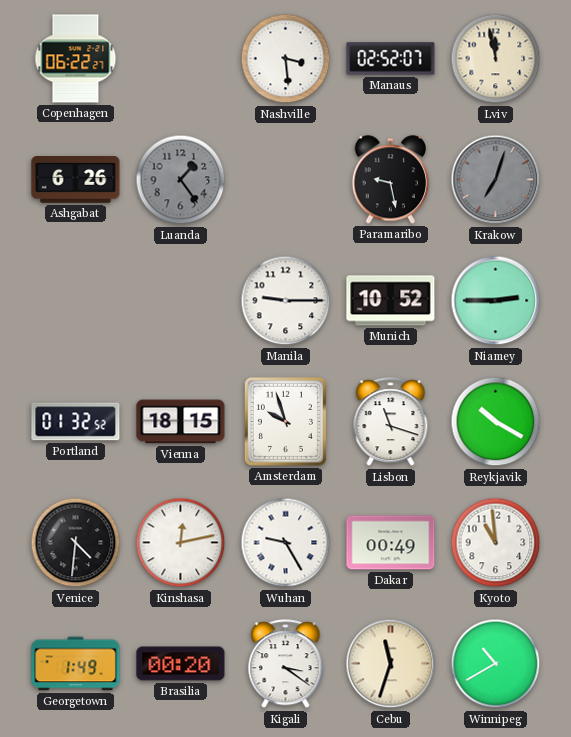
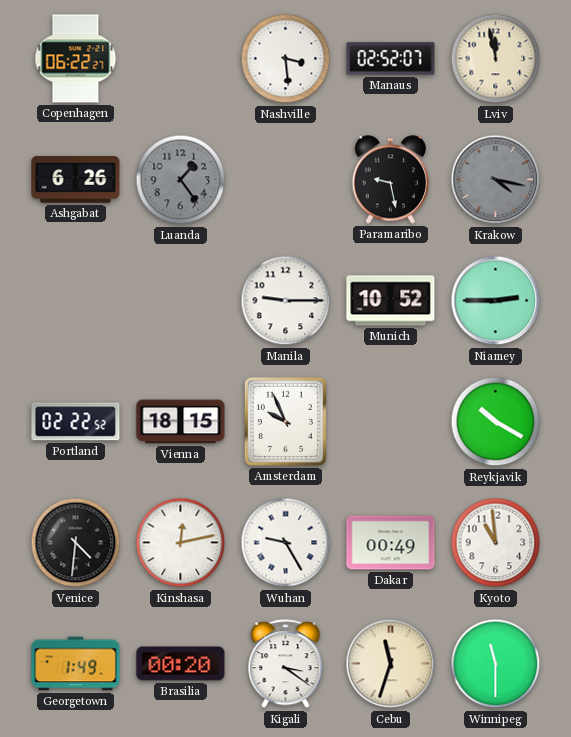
Krakow: 7:03 -> 4:17 (496, 180)
Portland: 01:32 -> 02:22 (76, 422)
Amsterdam: 9:57 -> 9:56 (285, 421)
Lisbon: 11:18 -> none (391, 422)
Winnipeg: 10:40 -> 11:30 (496, 664)
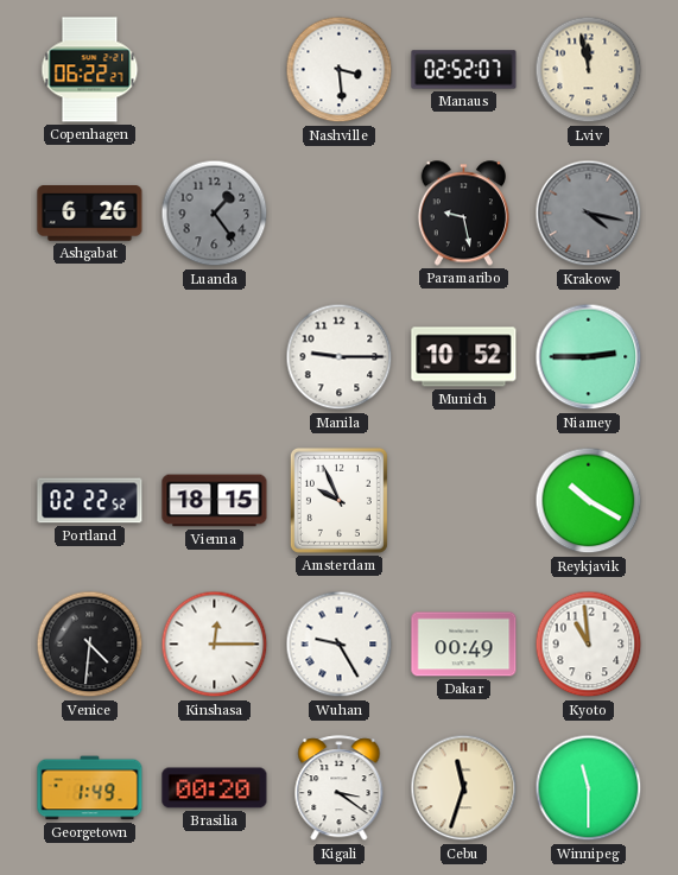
Kinshasa: 12:13 -> 12:15 (215, 645)
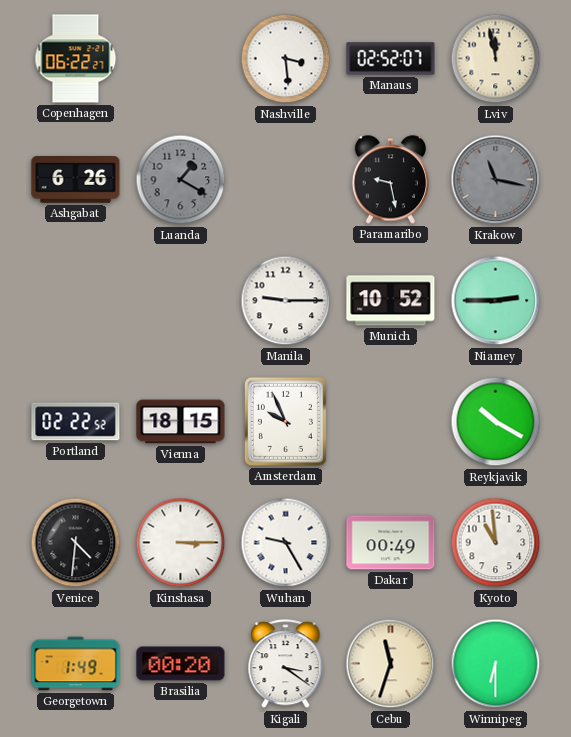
Luanda: 1:24 -> 1:20 (181, 180)
Krakow: 4:17 -> 11:17 (496, 180)
Kinshasa: 12:15 -> 3:15 (181, 543)
Winnipeg: 11:30 -> 6:30 (496, 664)
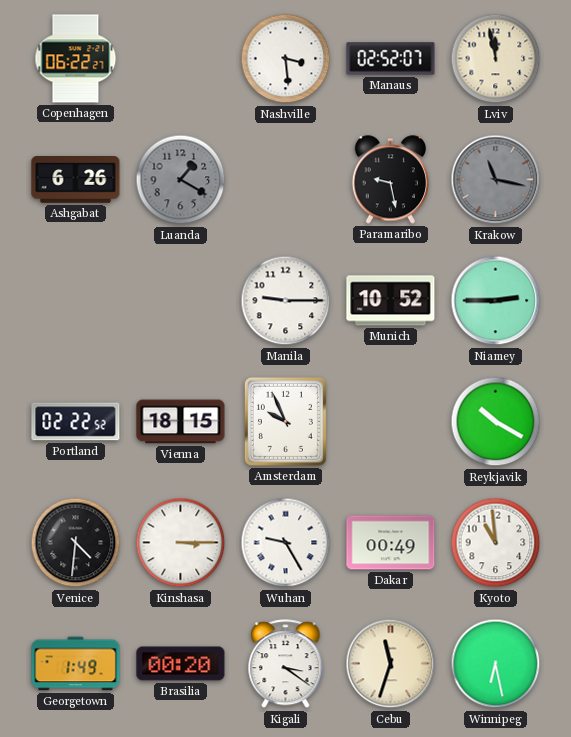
Winnipeg: 6:30 -> 6:28 (496, 664)
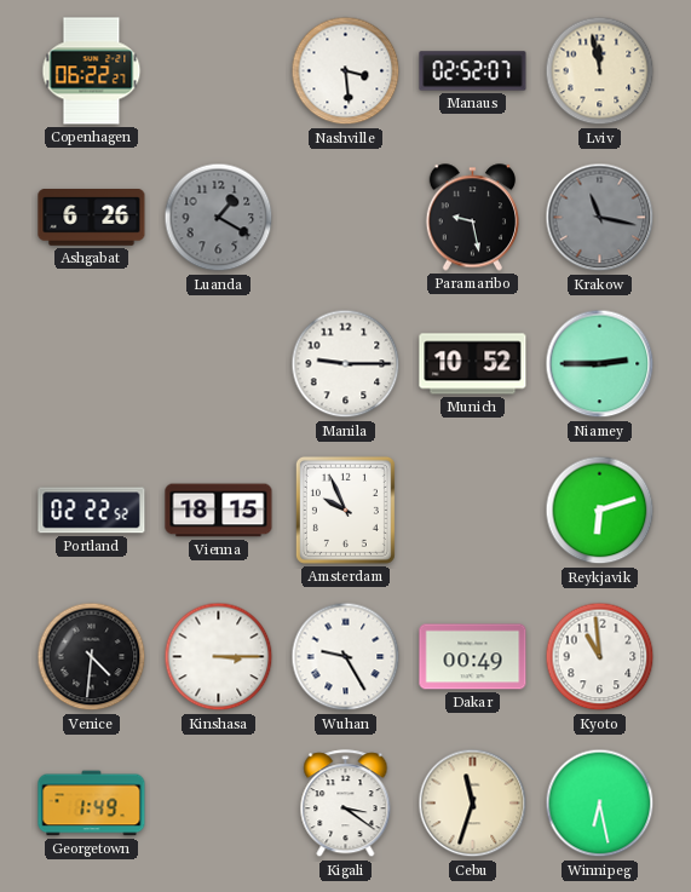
Reykjavik: 10:20 -> 6:12 (600, 511)
Brasilia: 00:20 -> none (181, 664)
